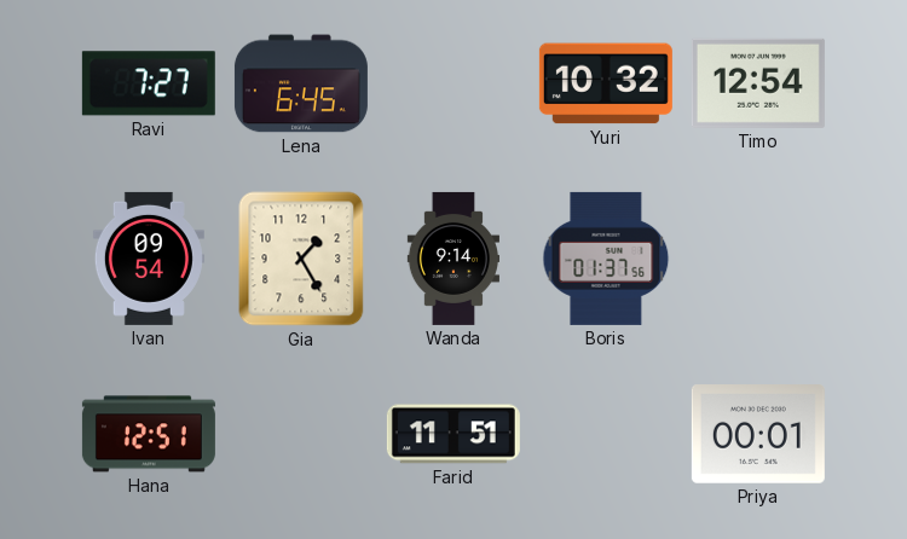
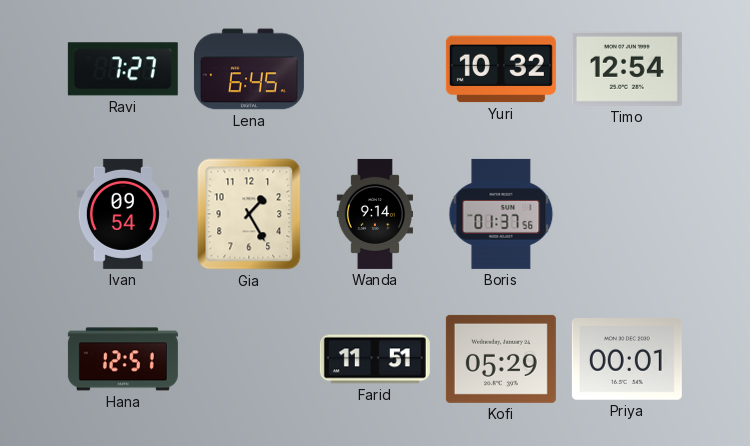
Kofi: none -> 05:29 (501, 359)
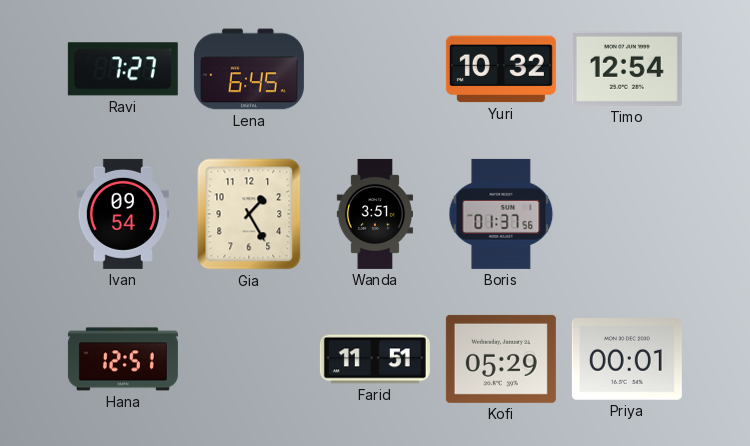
Wanda: 9:14 -> 3:51 (374, 214)
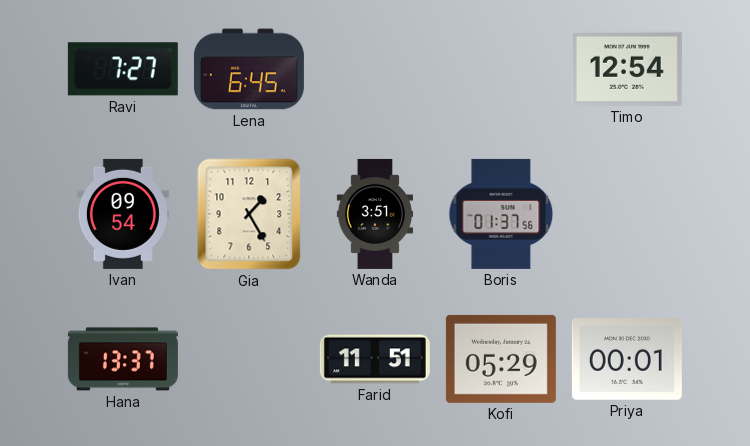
Yuri: 10:32 -> none (501, 69)
Hana: 12:51 -> 13:37 (123, 359)
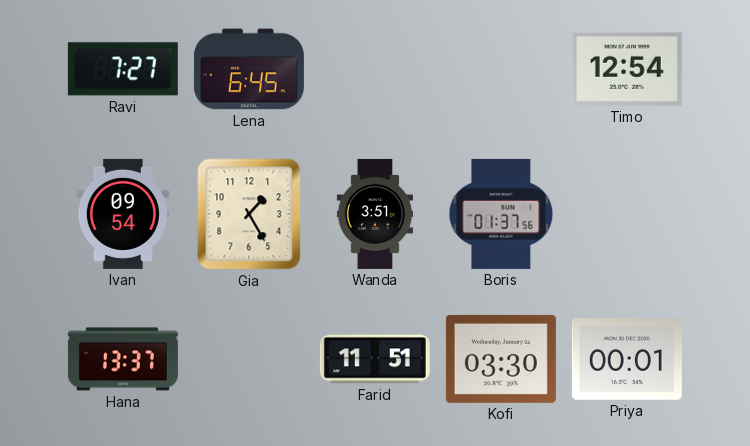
Kofi: 05:29 -> 03:30 (501, 359)
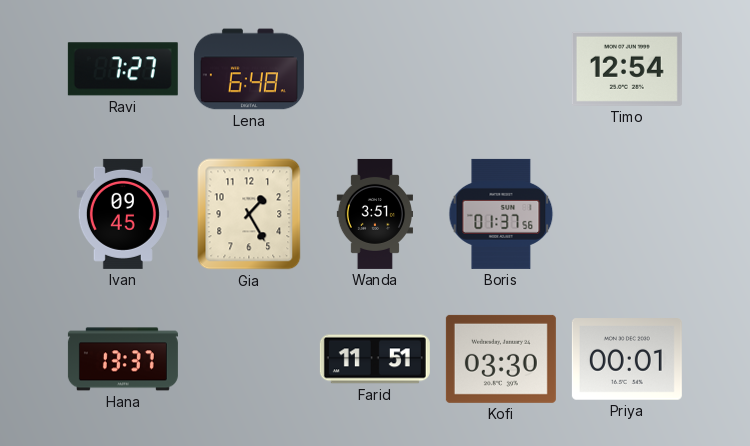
Lena: 6:45 -> 6:48 (249, 69)
Ivan: 09:54 -> 09:45 (123, 214)
